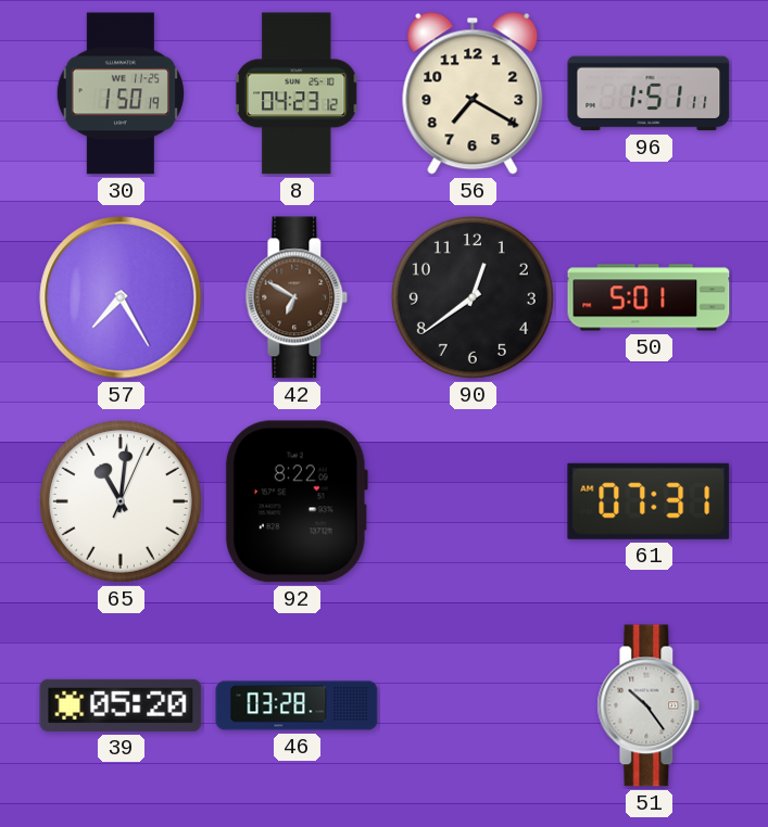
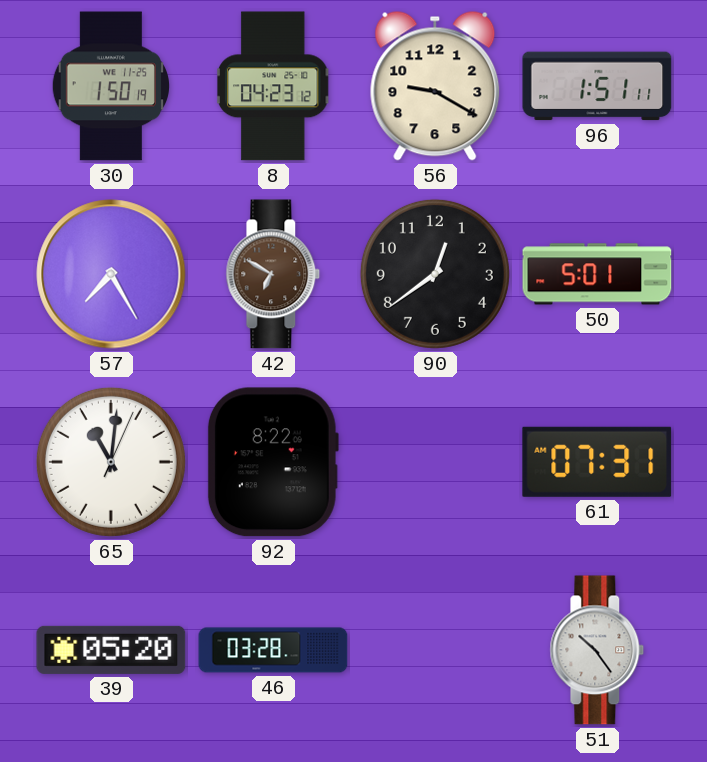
56: 7:20 -> 9:20 (435, 86)
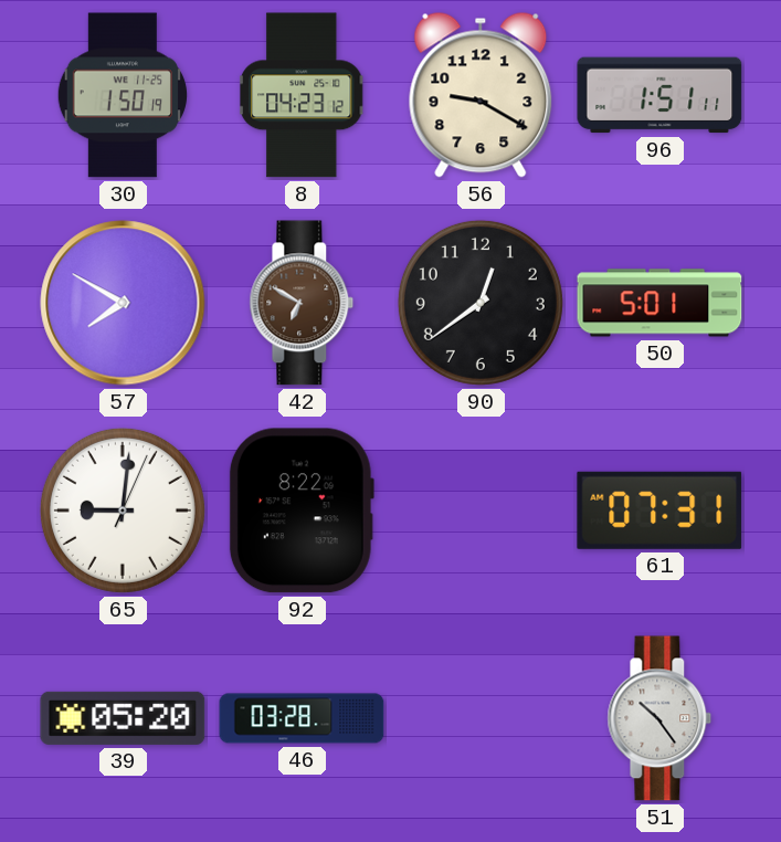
57: 7:25 -> 7:50 (123, 303)
65: 11:01 -> 9:01 (123, 511)
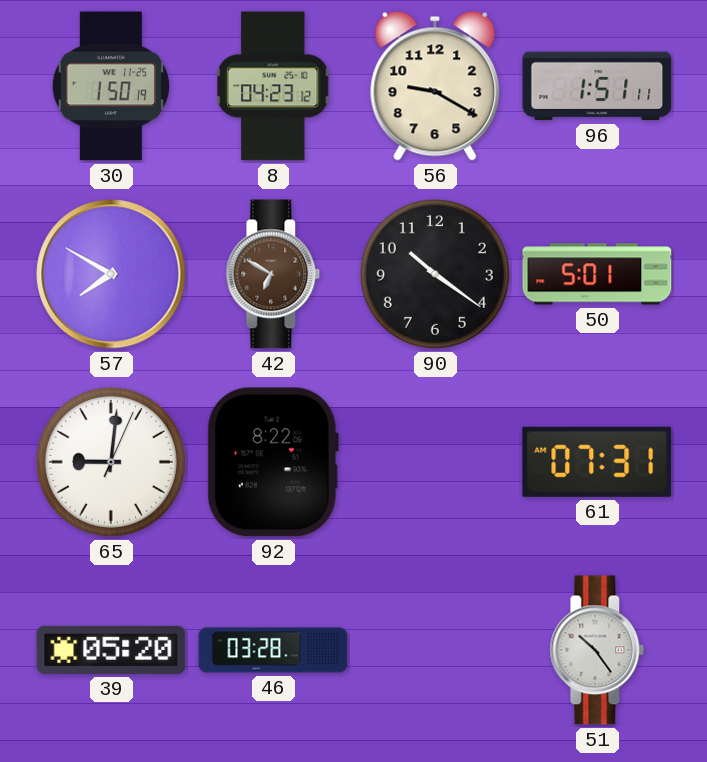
90: 12:39 -> 10:21 (435, 274)
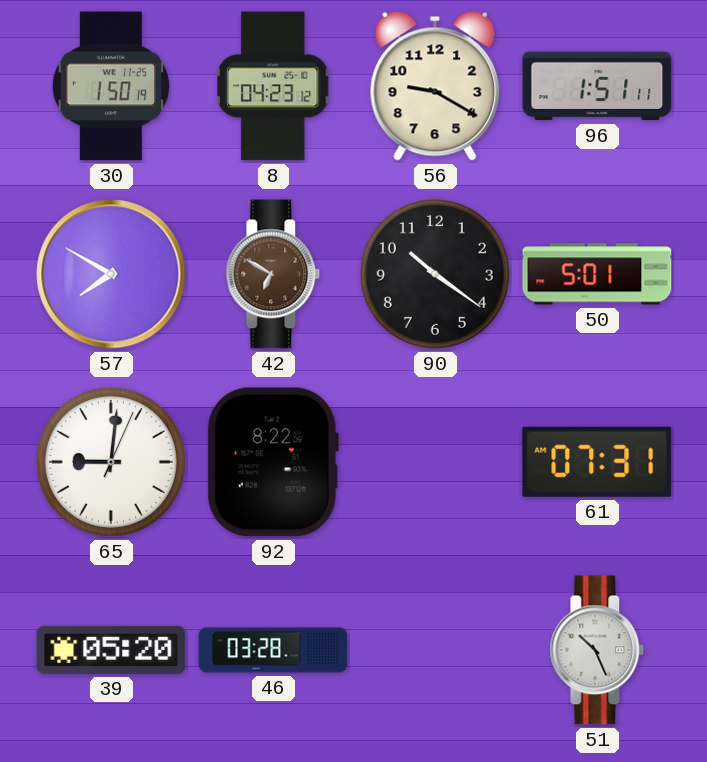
51: 10:24 -> 10:26 (597, 650)
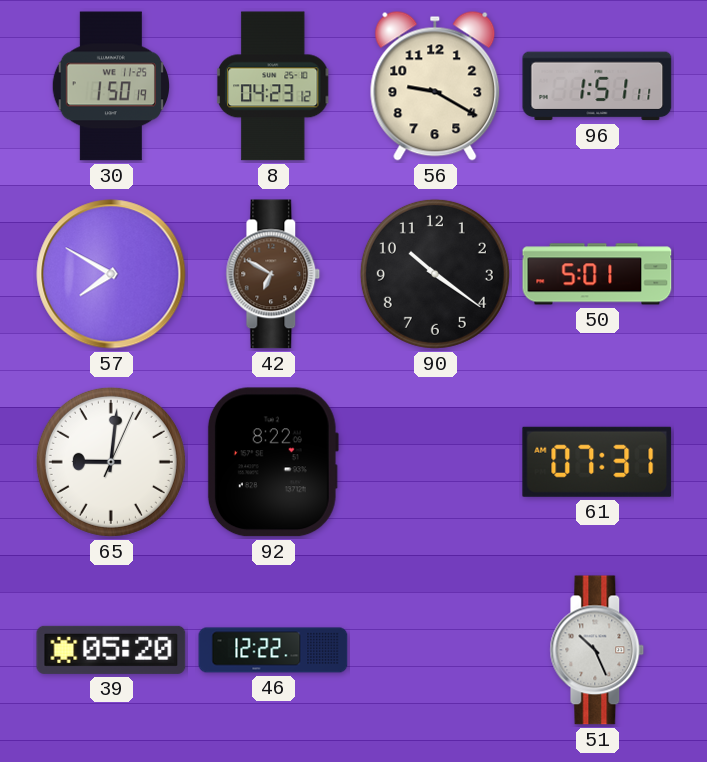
46: 03:28 -> 12:22 (273, 650)
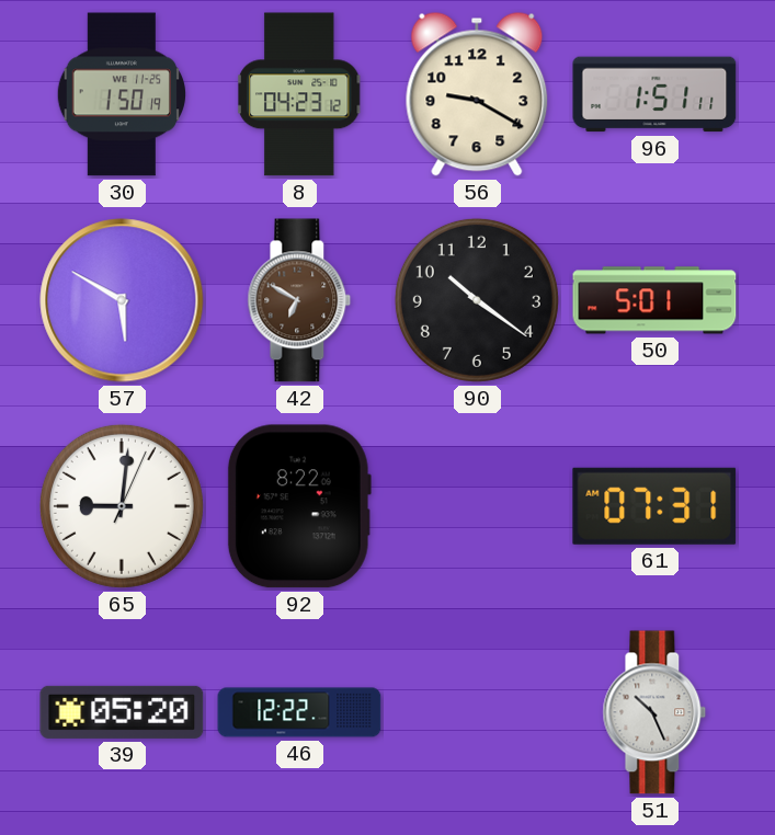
57: 7:50 -> 5:50 (122, 300)
